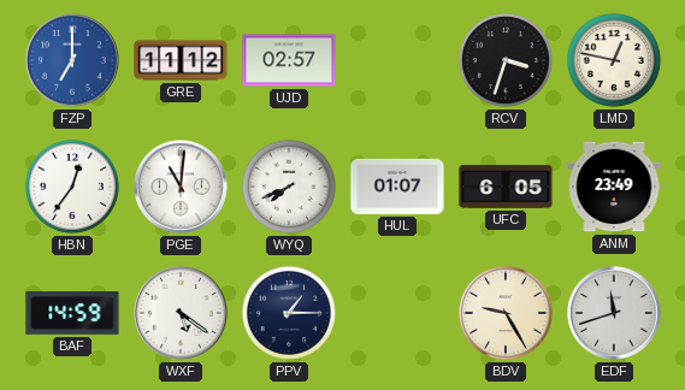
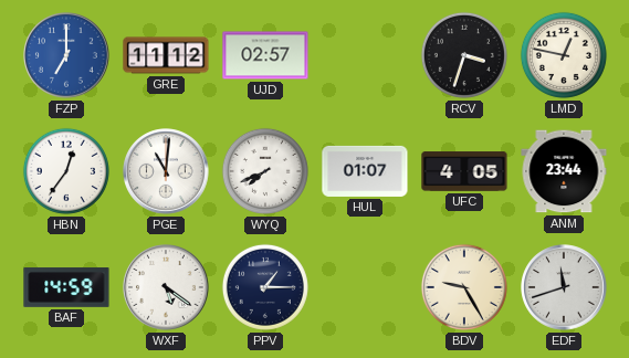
UFC: 6:05 -> 4:05 (464, 171)
ANM: 23:49 -> 23:44 (564, 171)
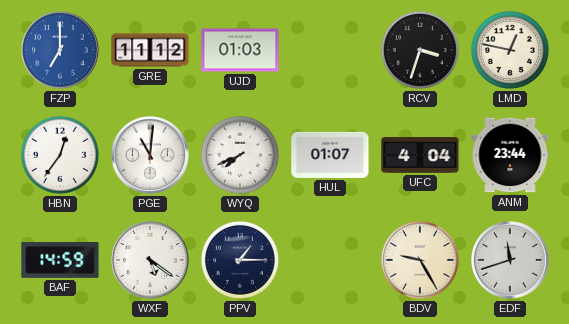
UJD: 02:57 -> 01:03 (240, 50)
UFC: 4:05 -> 4:04 (420, 155)
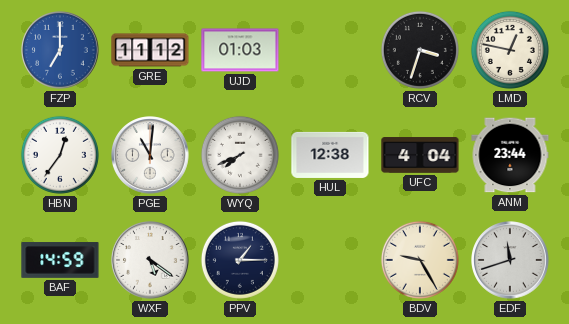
HUL: 01:07 -> 12:38 (330, 155)
